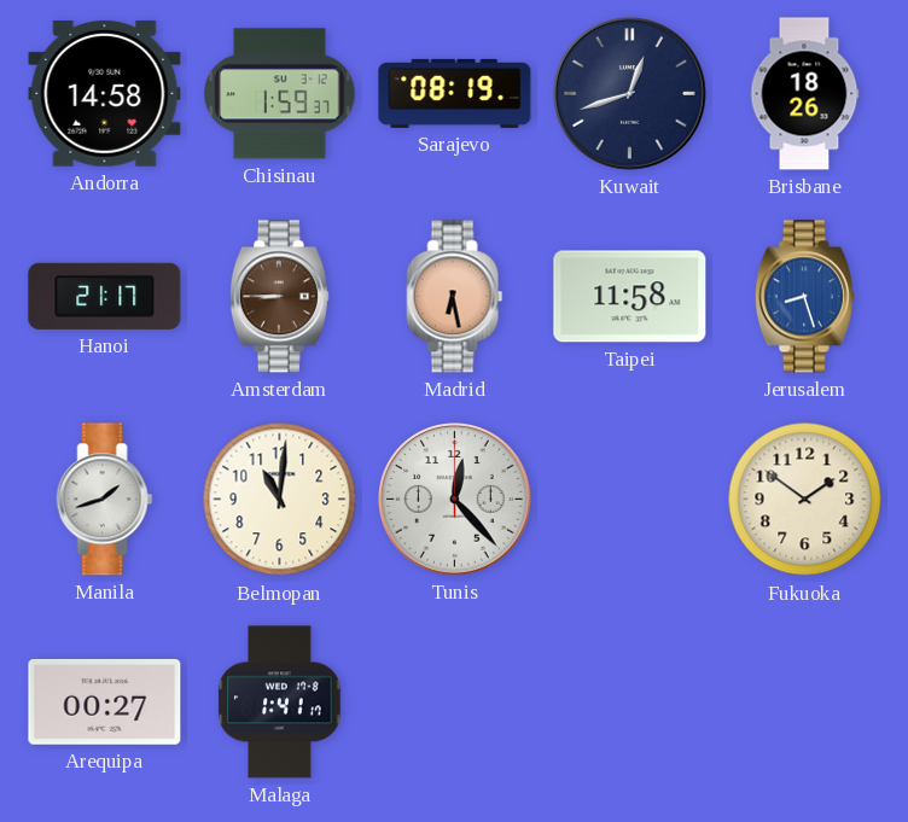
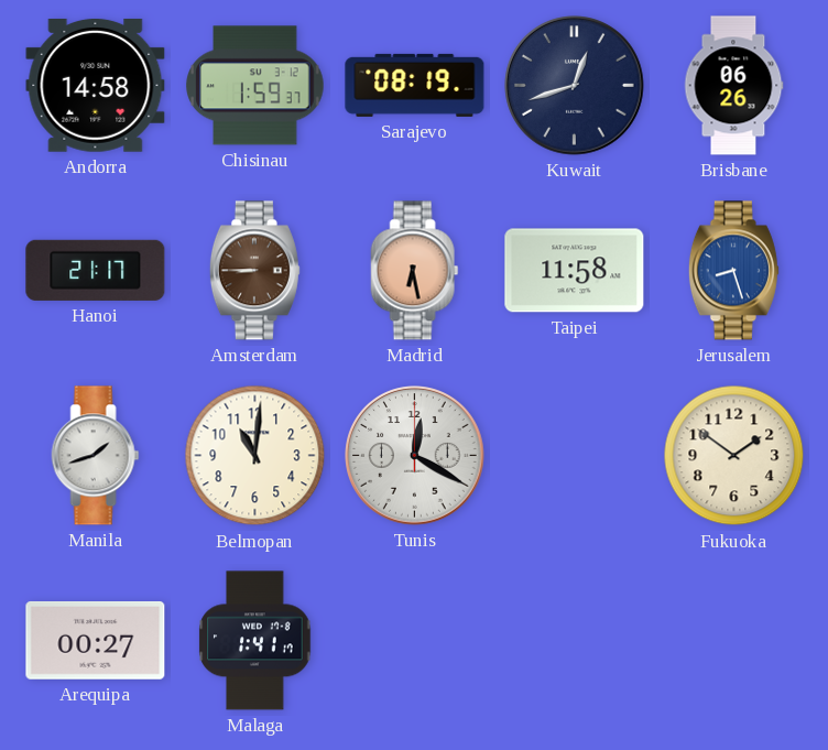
Brisbane: 18:26 -> 06:26 (733, 86)
Tunis: 12:23 -> 12:20 (415, 456)
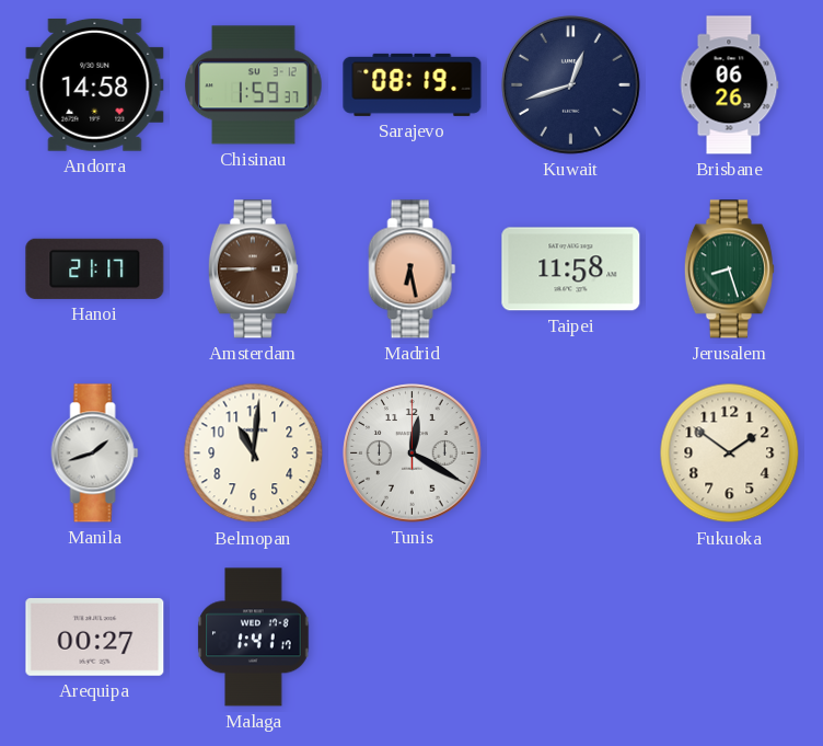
Jerusalem dial: blue -> green (729, 269)
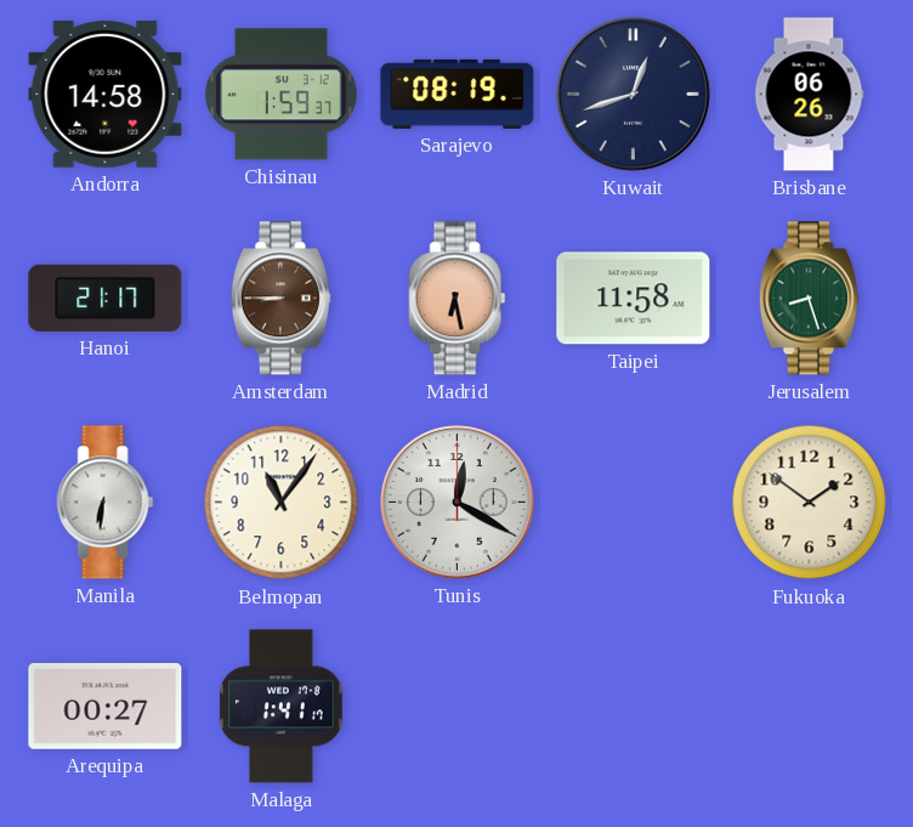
Manila: 1:42 -> 6:31 (106, 503)
Belmopan: 11:01 -> 11:06 (282, 503)
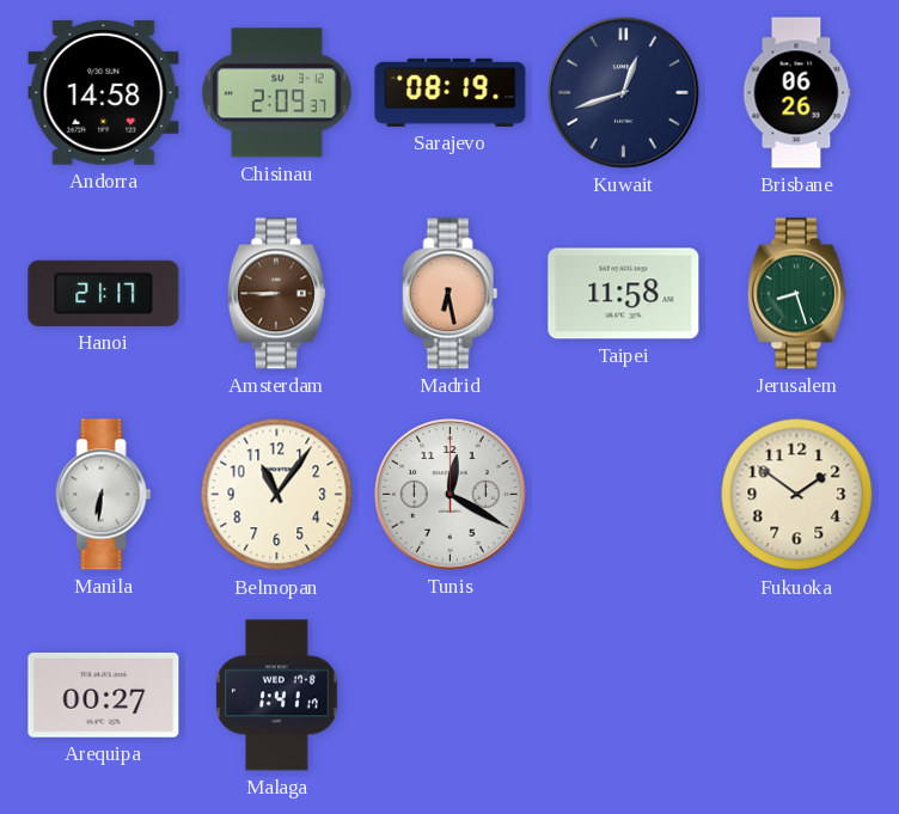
Chisinau: 1:59 -> 2:09 (277, 93)
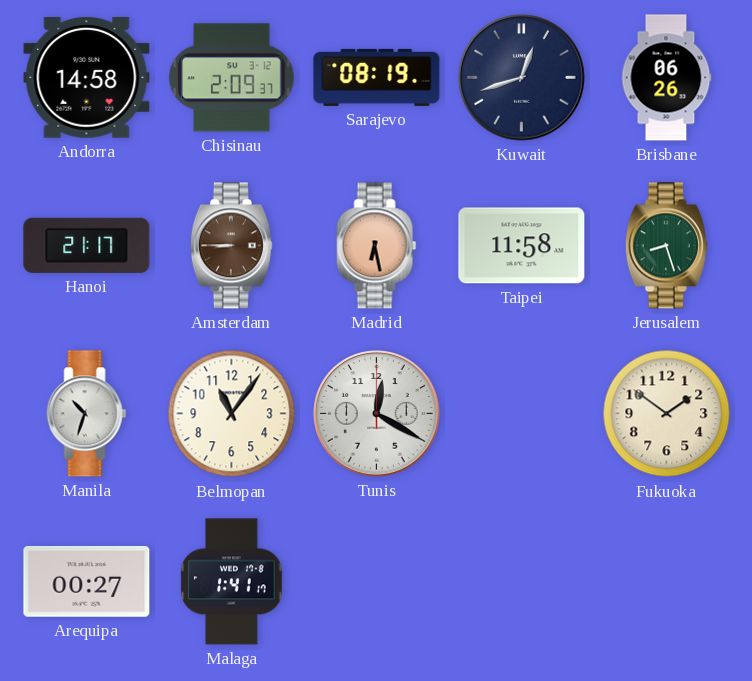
Manila: 6:31 -> 10:33 (87, 414)
